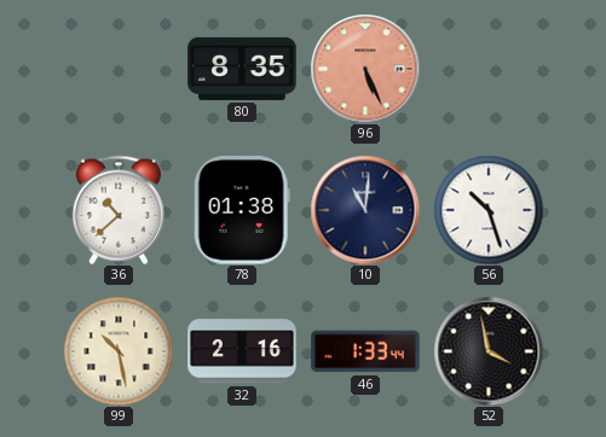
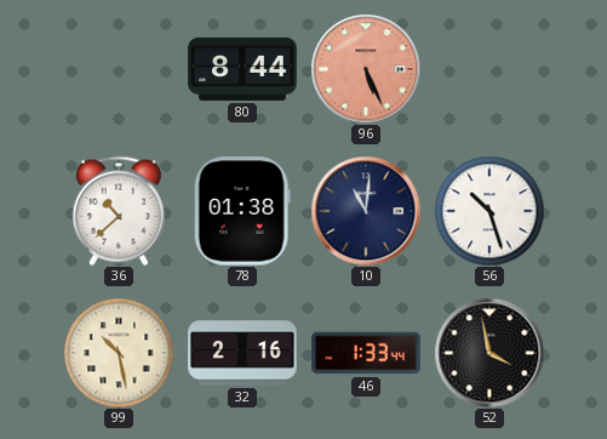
80: 8:35 -> 8:44 (242, 69)
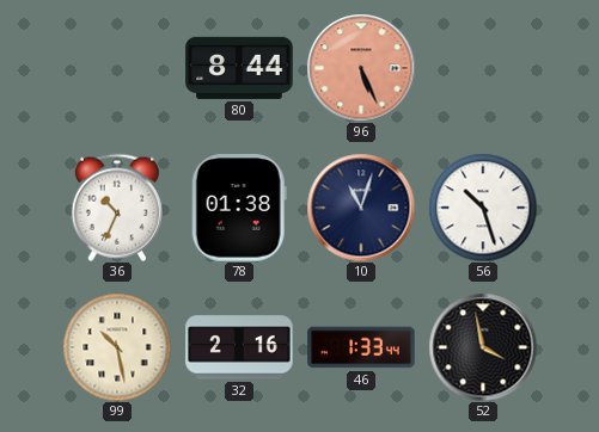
36: 10:38 -> 10:34 (117, 208)
10: 11:01 -> 11:03 (361, 208)
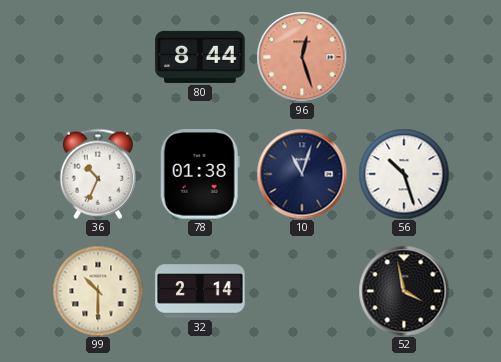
96: 5:26 -> 12:27 (302, 57)
99: 10:28 -> 10:30 (98, 291)
32: 2:16 -> 2:14 (200, 291)
46: 1:33 -> none (361, 347)
